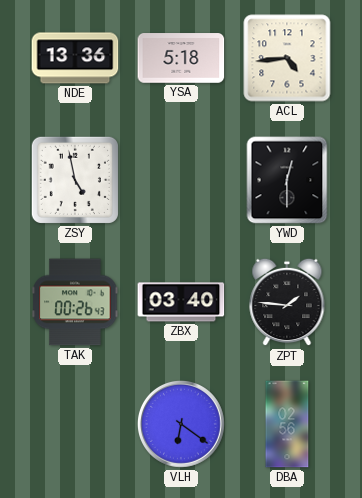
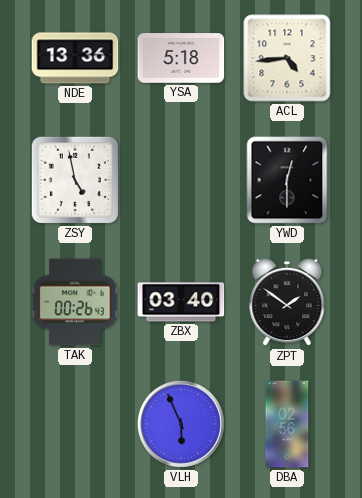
ZPT: 1:46 -> 1:51 (287, 302)
VLH: 6:21 -> 5:56 (181, 424)
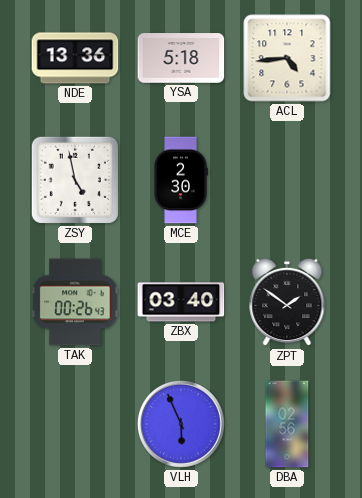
MCE: none -> 2:30 (181, 180)
YWD: 12:30 -> none (287, 180)
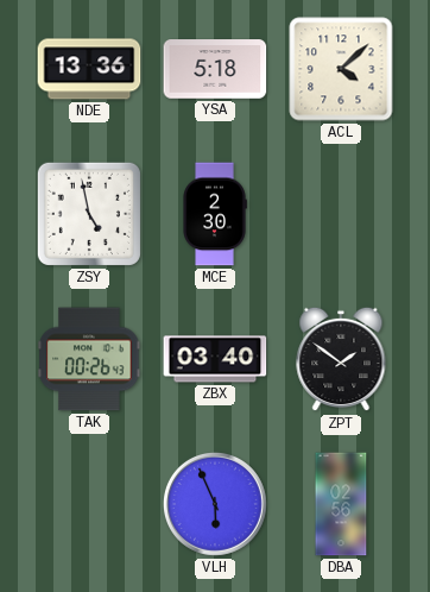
ACL: 4:44 -> 4:08 (341, 69)
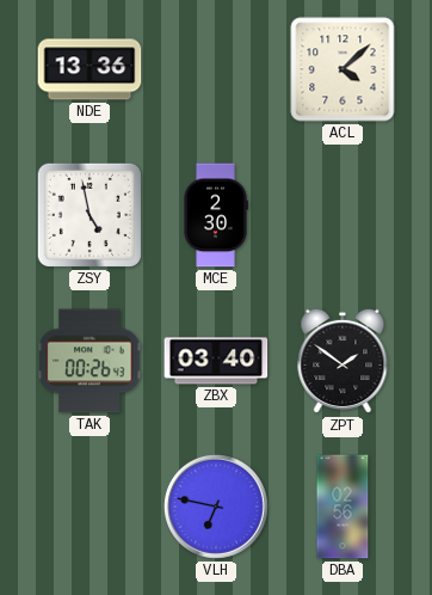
YSA: 5:18 -> none (215, 69)
VLH: 5:56 -> 6:47 (216, 507)
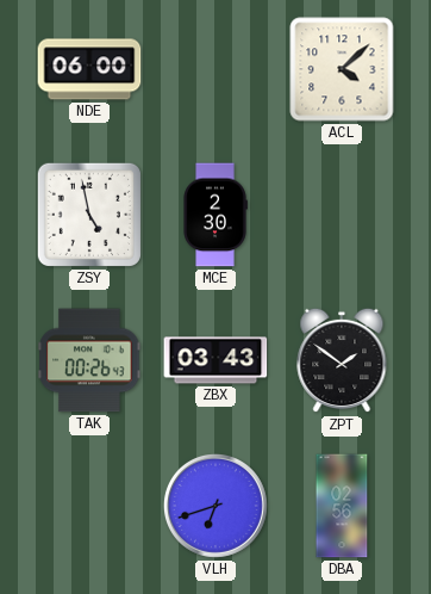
NDE: 13:36 -> 06:00 (89, 69)
ZBX: 03:40 -> 03:43 (215, 360)
VLH: 6:47 -> 6:42 (215, 506)
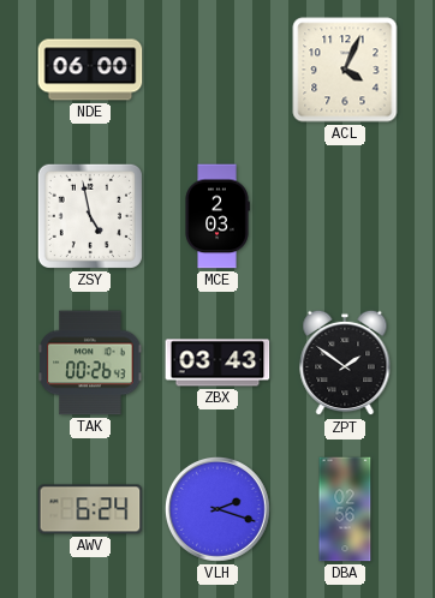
ACL: 4:08 -> 4:04 (345, 70)
MCE: 2:30 -> 2:03 (218, 216)
AWV: none -> 6:24 (90, 509)
VLH: 6:42 -> 2:18 (218, 509)
